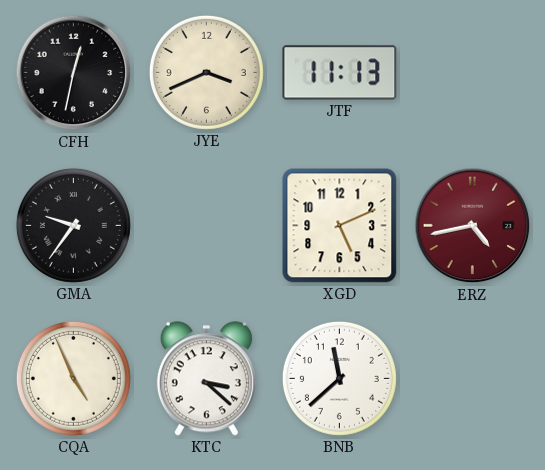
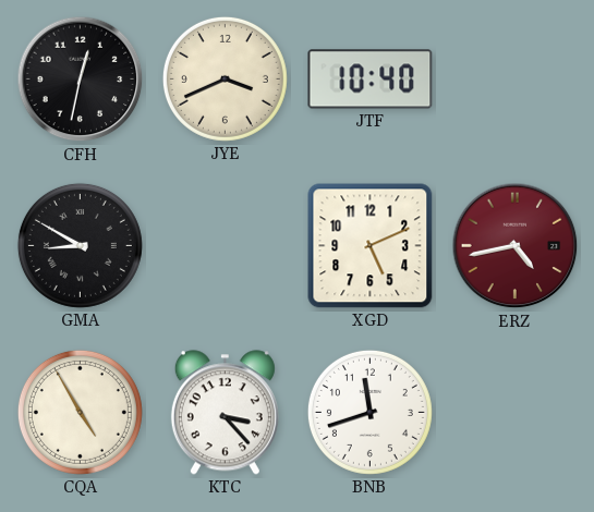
JTF: 11:13 -> 10:40 (371, 80)
GMA: 9:36 -> 8:50 (80, 245)
CQA: 4:56 -> 4:55 (80, 412)
KTC: 3:22 -> 3:23 (225, 413)
BNB: 11:38 -> 11:42 (369, 412)
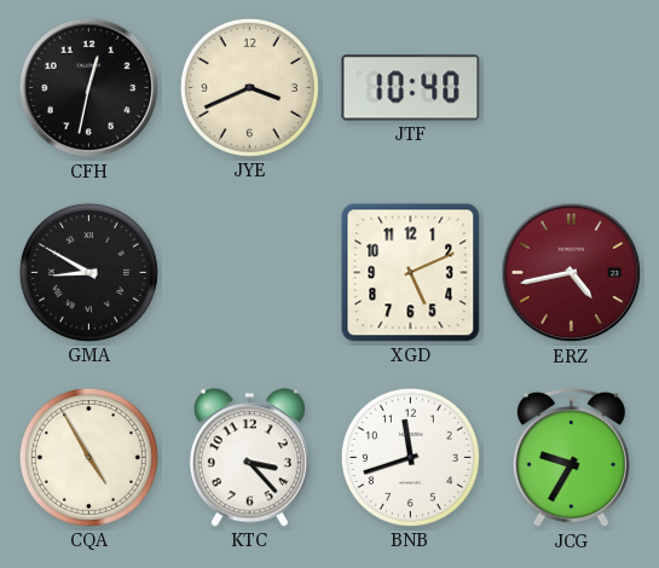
JCG: none -> 9:35 (571, 458)
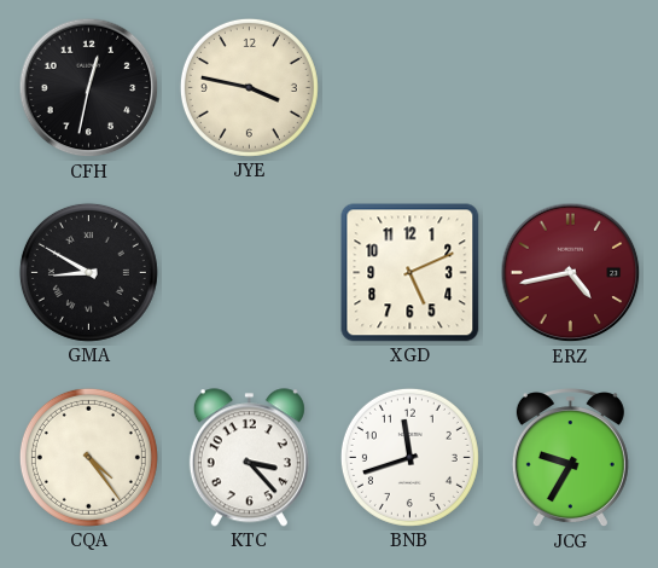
JYE: 3:41 -> 3:47 (249, 87)
JTF: 10:40 -> none (411, 88)
CQA: 4:55 -> 4:24 (88, 457)
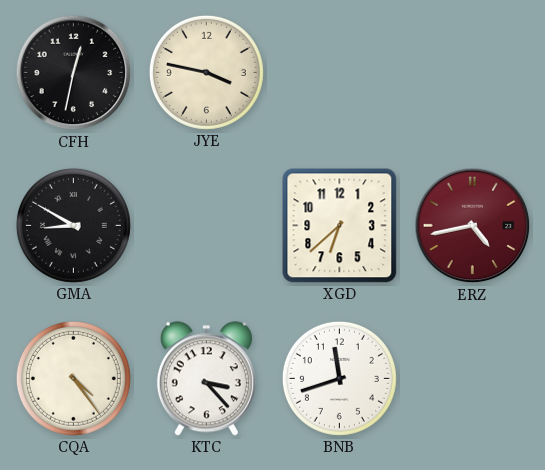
XGD: 5:11 -> 6:38 (340, 226)
JCG: 9:35 -> none (570, 458)
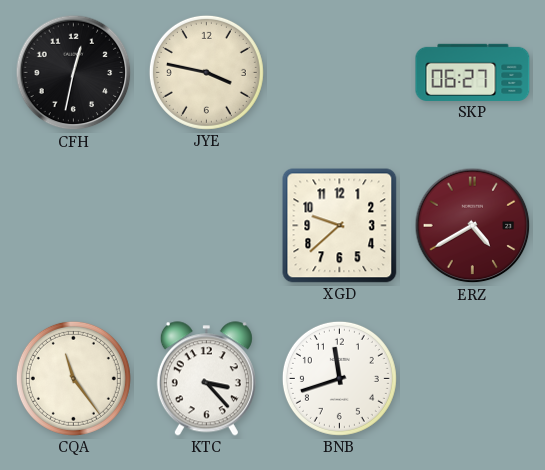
SKP: none -> 06:27 (473, 72)
GMA: 8:50 -> none (73, 225)
XGD: 6:38 -> 9:38 (340, 226)
ERZ: 4:43 -> 4:40 (473, 226)
CQA: 4:24 -> 11:24 (73, 378)
